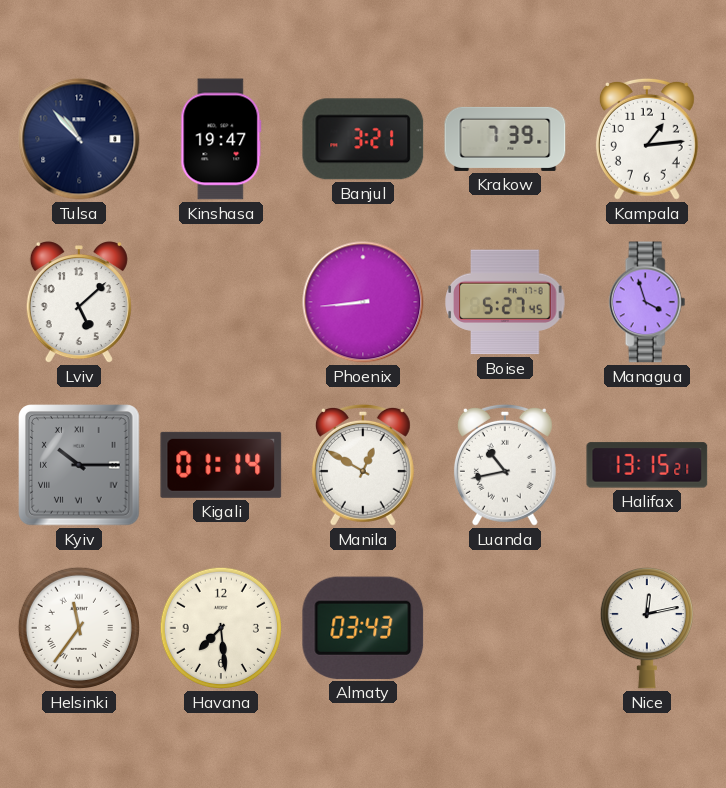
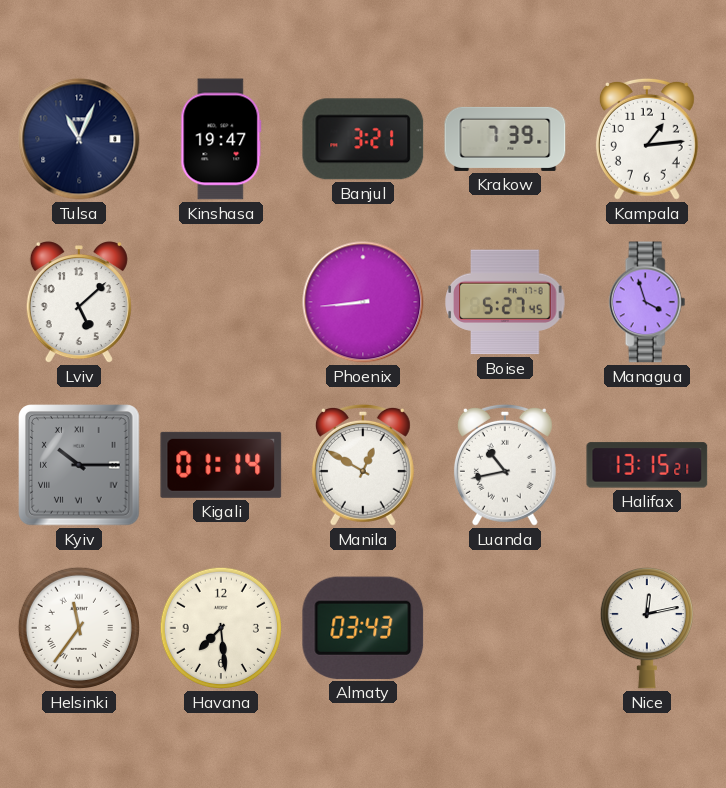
Tulsa: 10:53 -> 11:04 (79, 139)
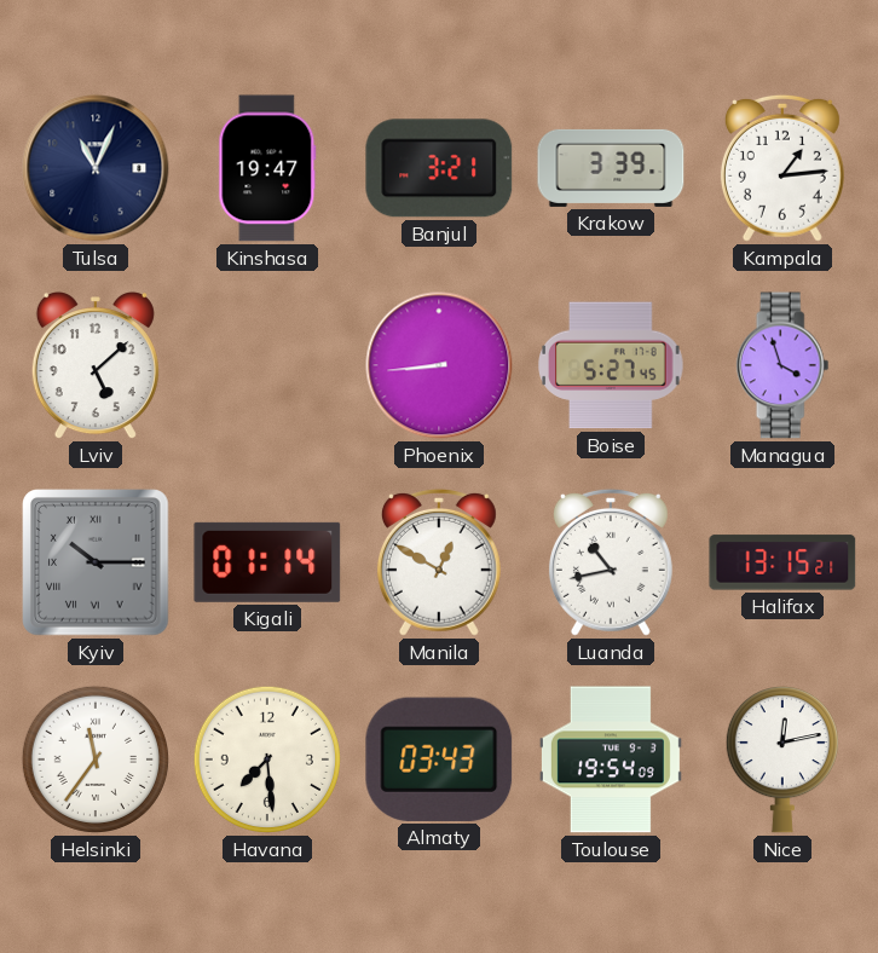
Krakow: 7:39 -> 3:39 (611, 168)
Toulouse: none -> 19:54 (611, 759)
